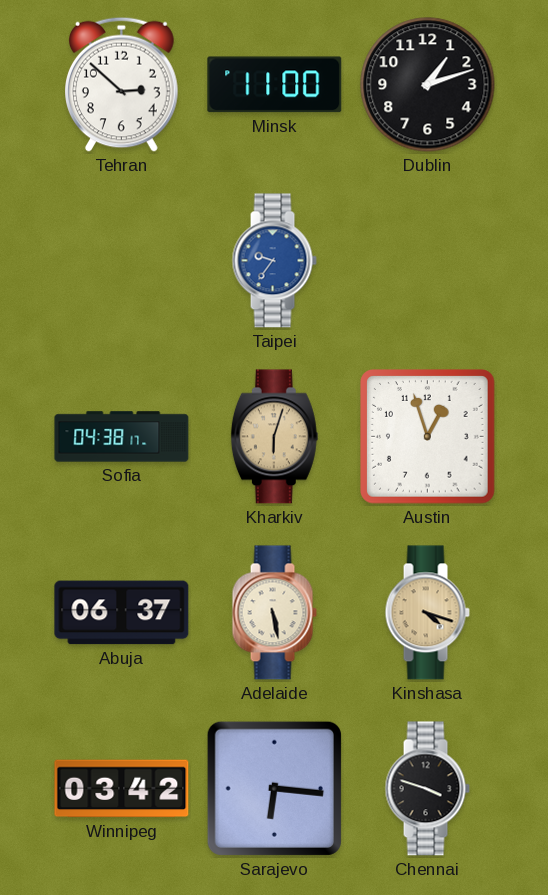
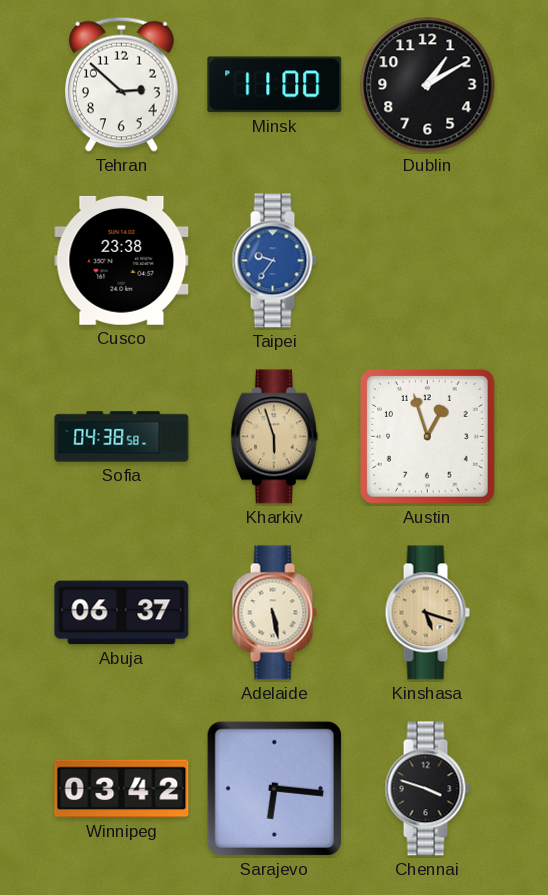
Dublin: 1:12 -> 1:10 (428, 85)
Cusco: none -> 23:38 (122, 260)
Sofia: 04:38:17 -> 04:38:58 (122, 437)
Kharkiv: 6:03 -> 5:57 (274, 437)
Kinshasa: 4:18 -> 5:18 (427, 613)
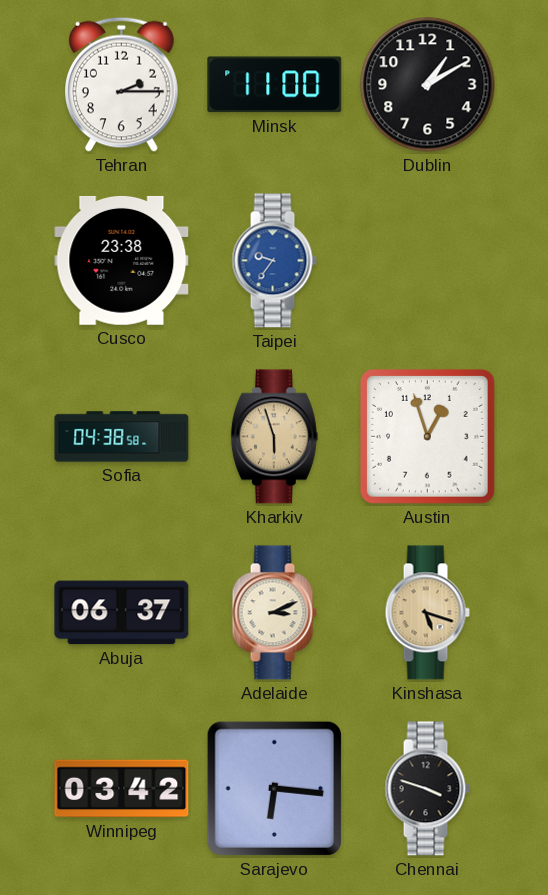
Tehran: 2:52 -> 2:15 (122, 84)
Adelaide: 5:28 -> 3:11 (274, 613)
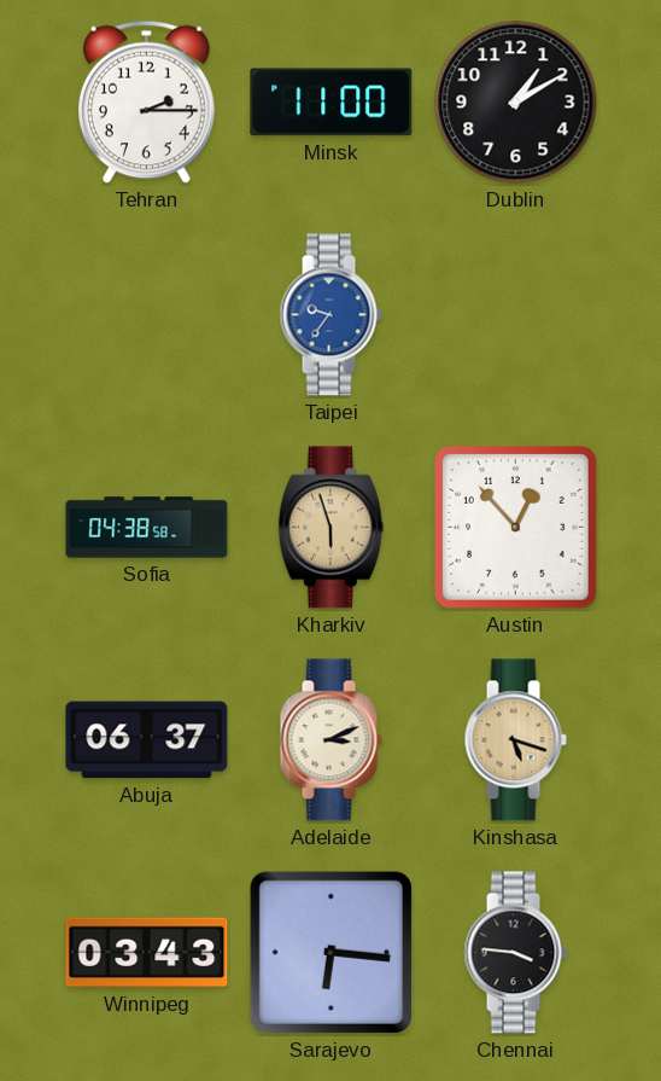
Cusco: 23:38 -> none (122, 260)
Austin: 12:57 -> 12:53 (516, 528)
Winnipeg: 03:42 -> 03:43 (147, 953)
Chennai: 3:48 -> 3:46 (515, 953)
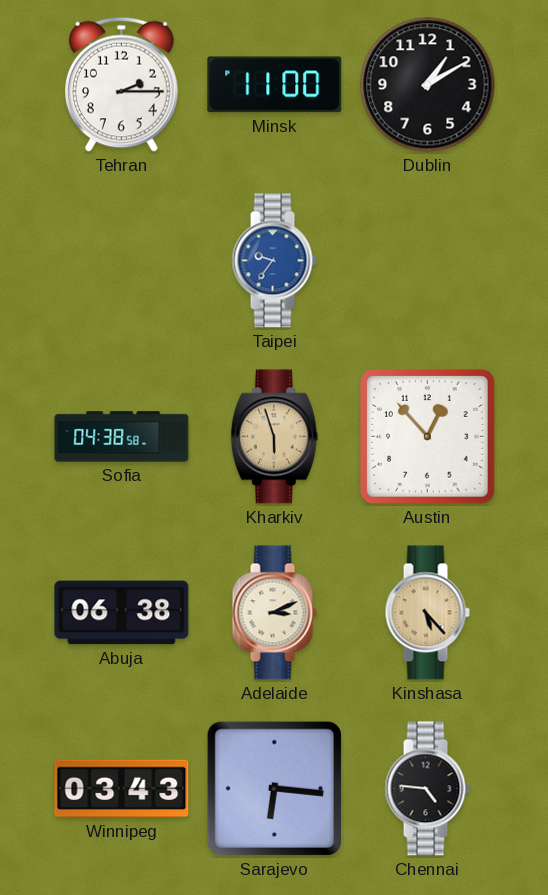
Abuja: 06:37 -> 06:38 (122, 613)
Kinshasa: 5:18 -> 5:23 (427, 613)
Chennai: 3:46 -> 4:46 (427, 789)
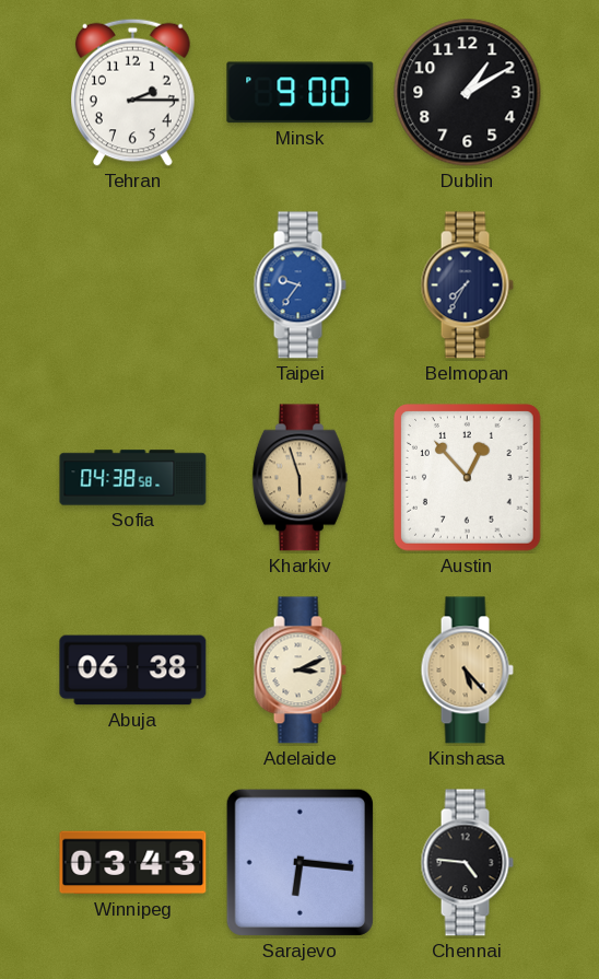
Minsk: 11:00 -> 9:00 (301, 93)
Belmopan: none -> 7:35 (467, 285)
